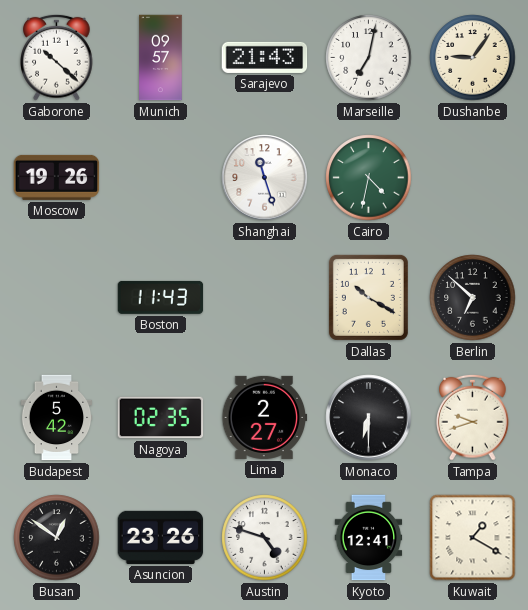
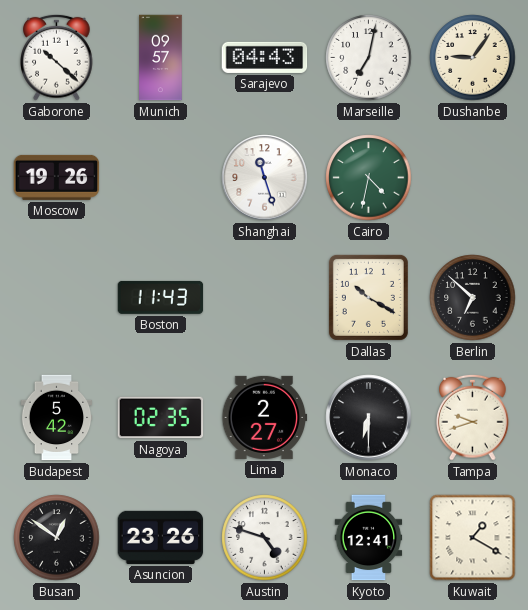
Sarajevo: 21:43 -> 04:43 (265, 57)
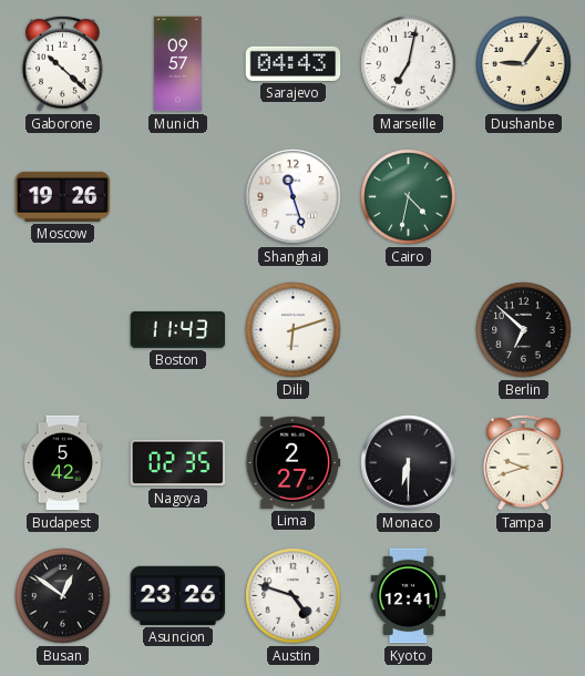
Dili: none -> 6:12 (294, 330)
Dallas: 10:20 -> none (368, 297)
Kuwait: 1:20 -> none (473, 538)
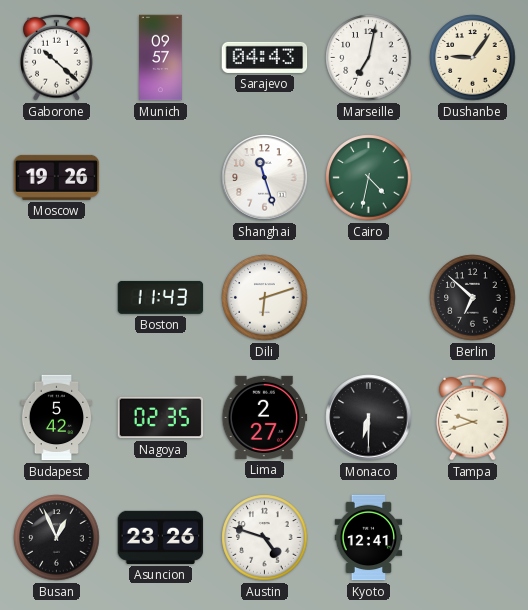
Busan: 12:51 -> 12:56 (57, 538)
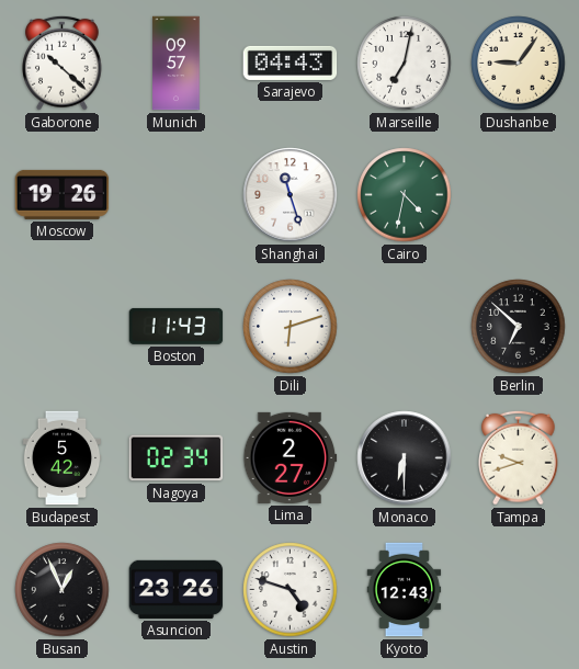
Nagoya: 02:35 -> 02:34 (177, 458)
Kyoto: 12:41 -> 12:43 (405, 590)
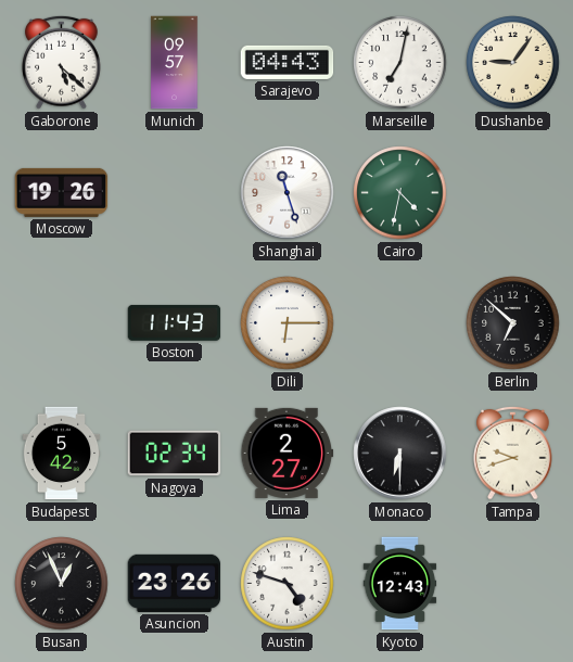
Gaborone: 10:22 -> 5:22 (62, 62)
Dili: 6:12 -> 6:15 (288, 323)
